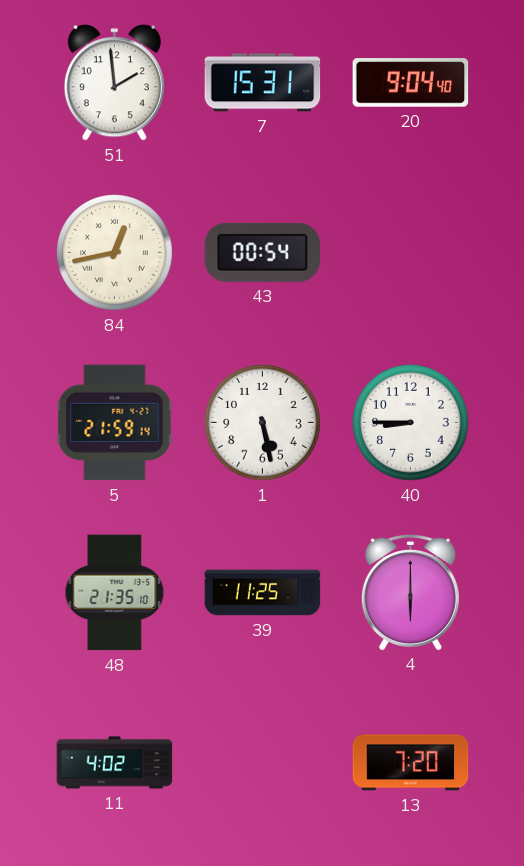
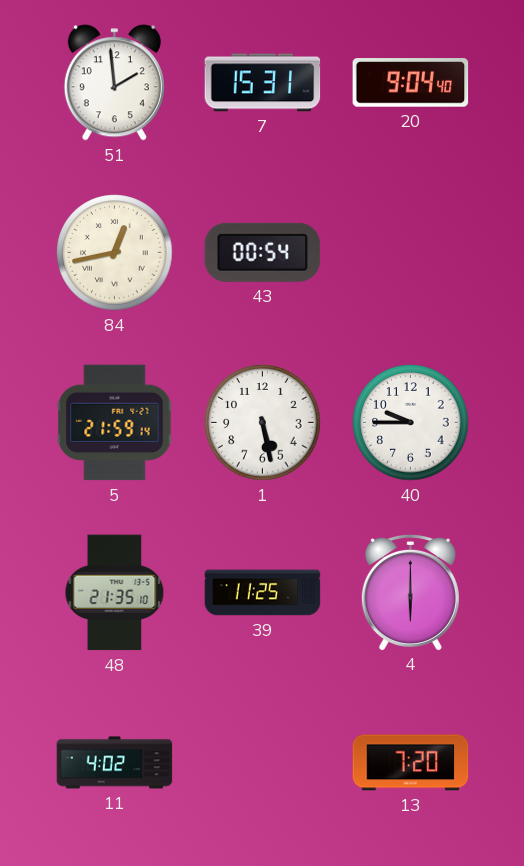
40: 8:45 -> 9:45 (411, 423)
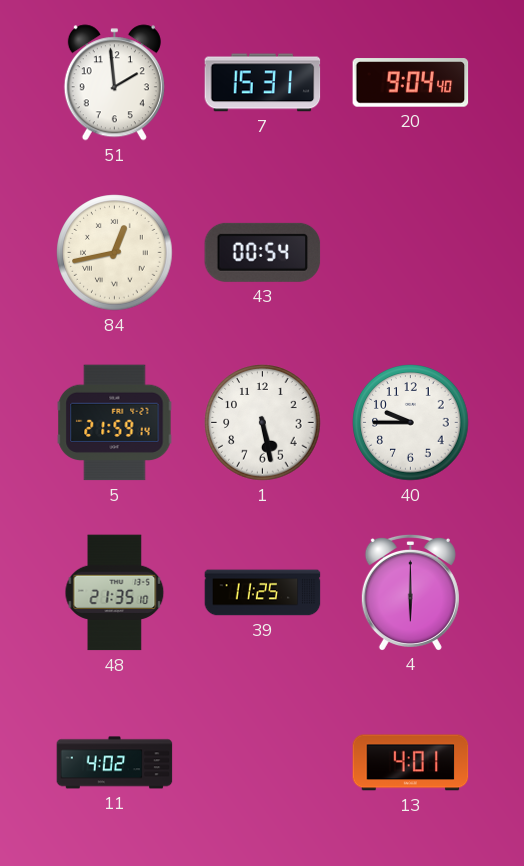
13: 7:20 -> 4:01 (411, 763)
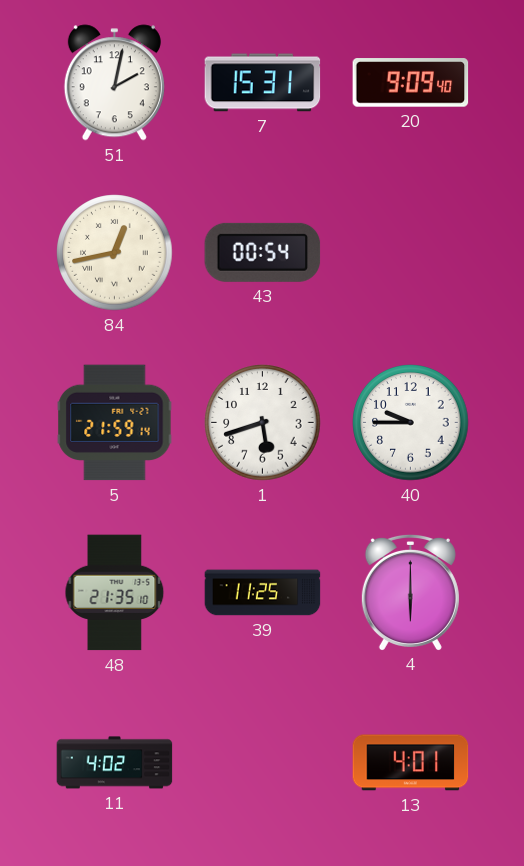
51: 1:59 -> 2:02 (114, 83)
20: 9:04 -> 9:09 (411, 83)
1: 5:28 -> 5:42 (263, 423)
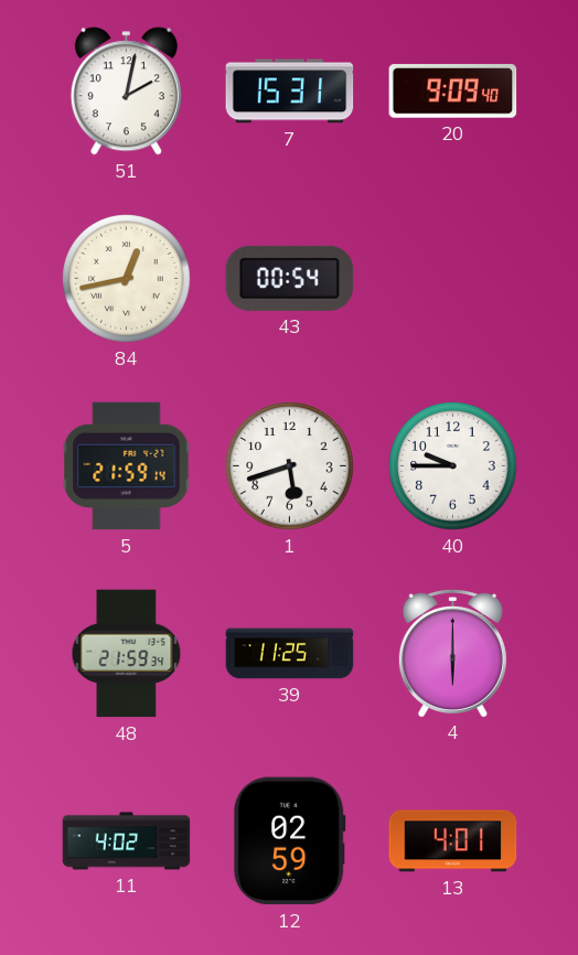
48: 21:35 -> 21:59 (127, 654)
12: none -> 02:59 (289, 841)
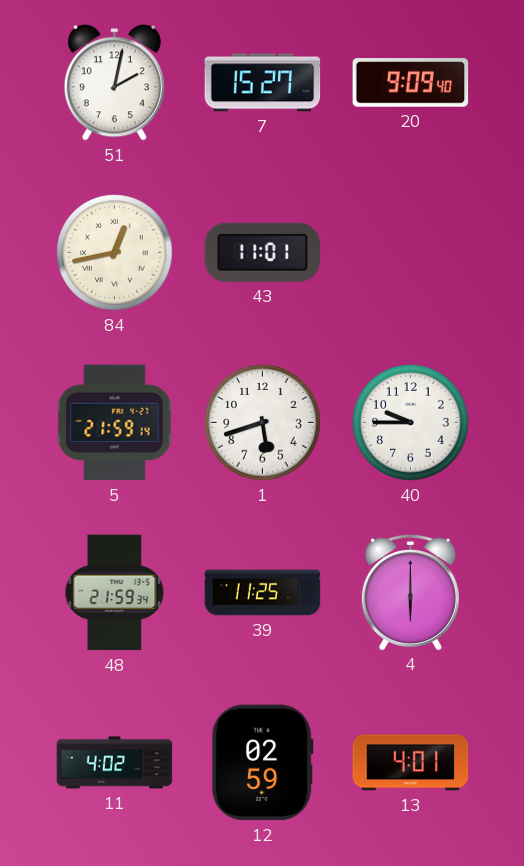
7: 15:31 -> 15:27 (263, 83)
43: 00:54 -> 11:01 (263, 252)
